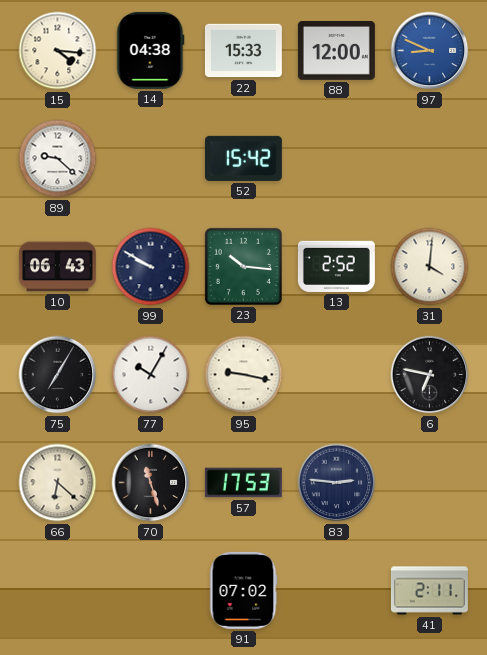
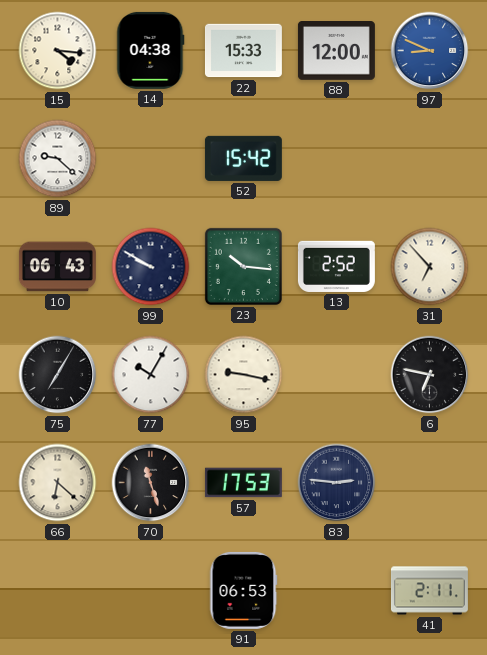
31: 4:01 -> 6:53 (430, 267)
91: 07:02 -> 06:53 (243, 590)
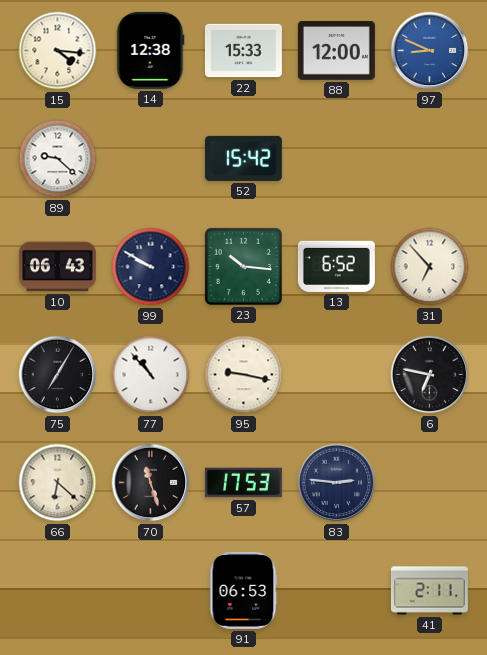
14: 04:38 -> 12:38 (151, 50)
13: 2:52 -> 6:52 (336, 266)
77: 10:05 -> 10:53 (151, 375)
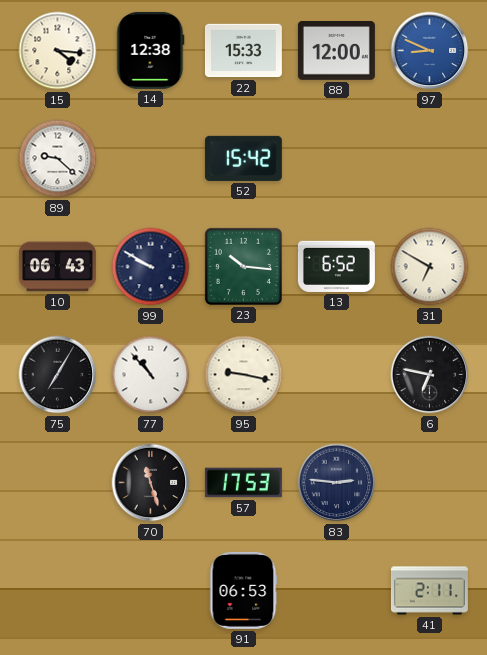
31: 6:53 -> 6:50 (430, 267)
66: 6:22 -> none (58, 483)
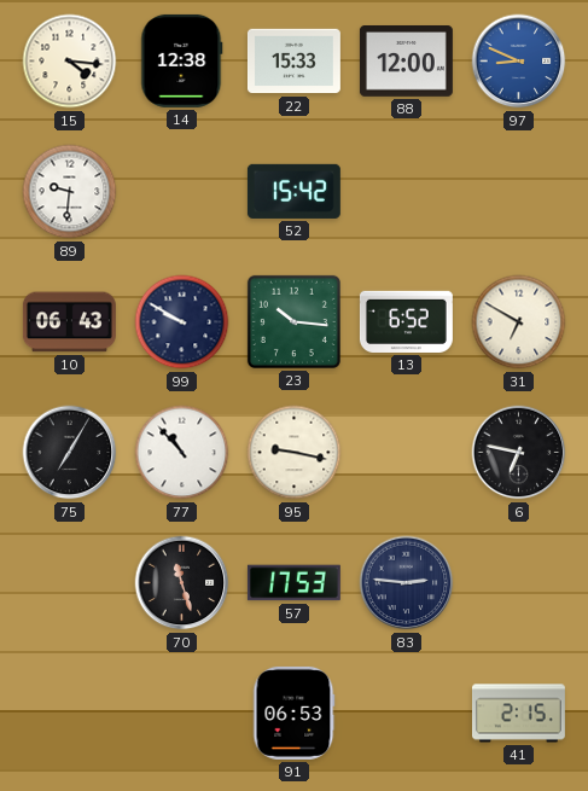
89: 9:22 -> 9:31 (70, 192)
41: 2:11 -> 2:15 (518, 714)
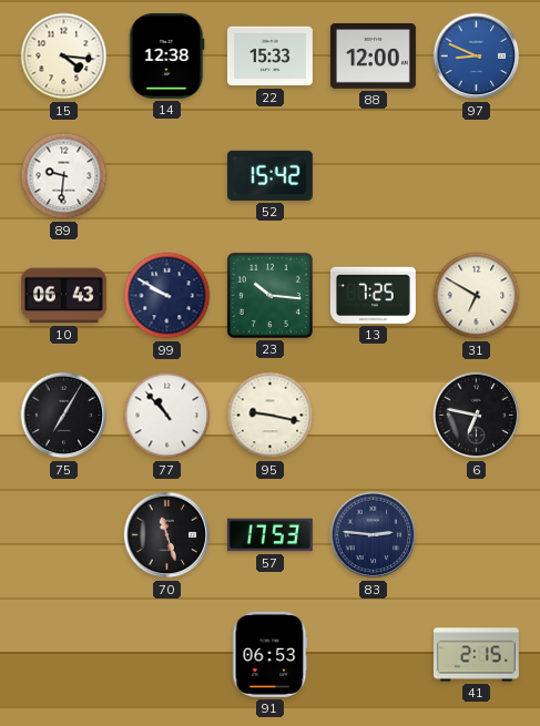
13: 6:52 -> 7:25 (373, 295)
